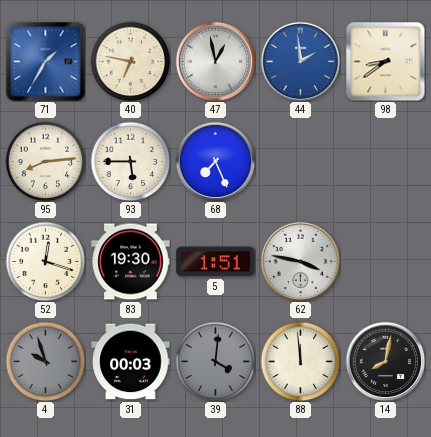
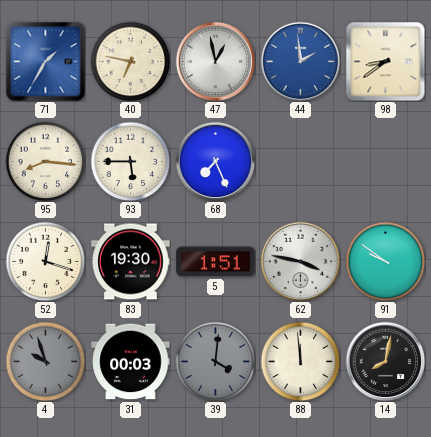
95: 8:14 -> 8:16 (45, 161)
91: none -> 9:51 (385, 261)
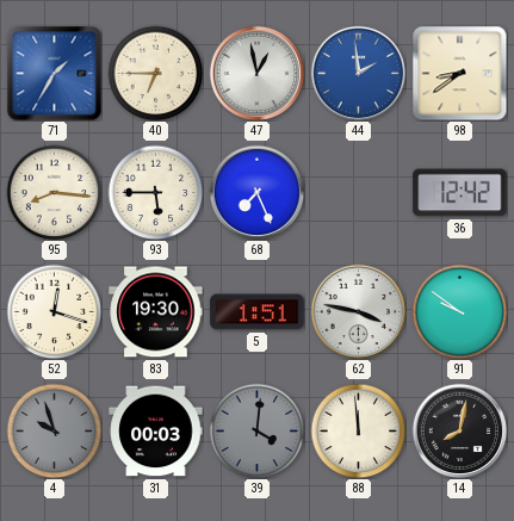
40: 6:47 -> 6:45 (155, 73)
36: none -> 12:42 (460, 193)
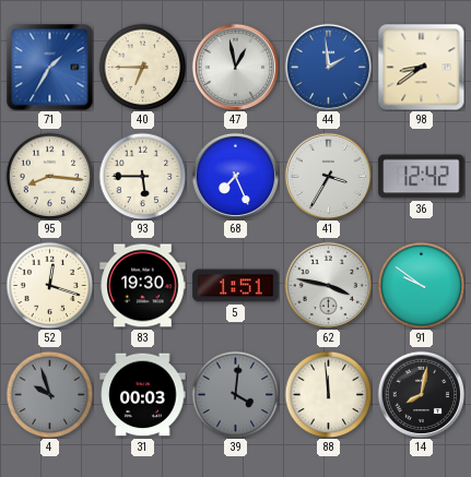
41: none -> 3:35 (328, 176)
